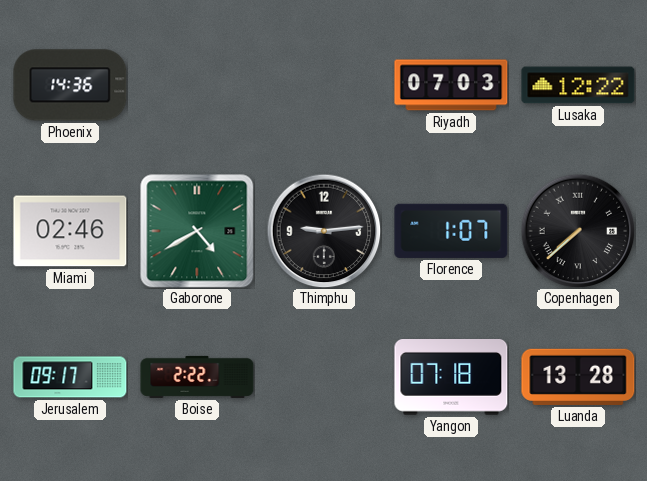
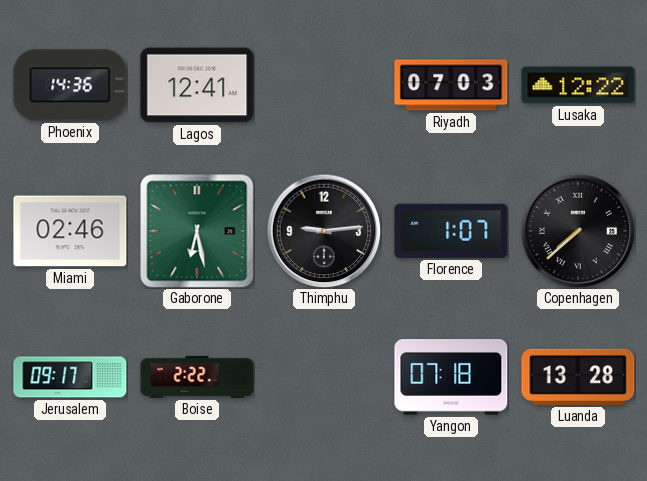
Lagos: none -> 12:41 (197, 85)
Gaborone: 4:40 -> 6:28 (197, 231)
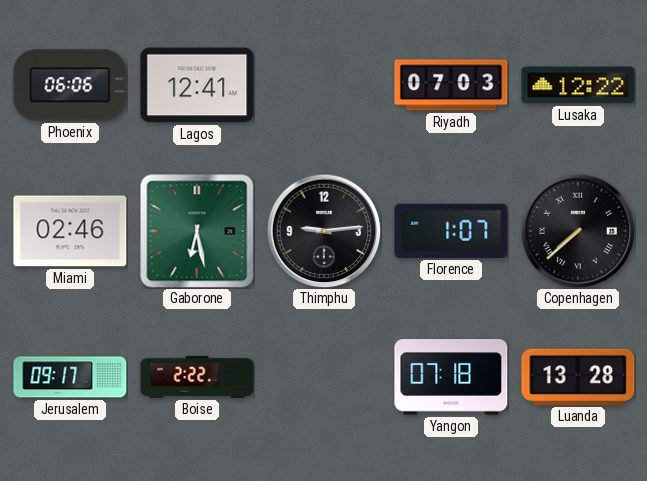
Phoenix: 14:36 -> 06:06 (70, 85)
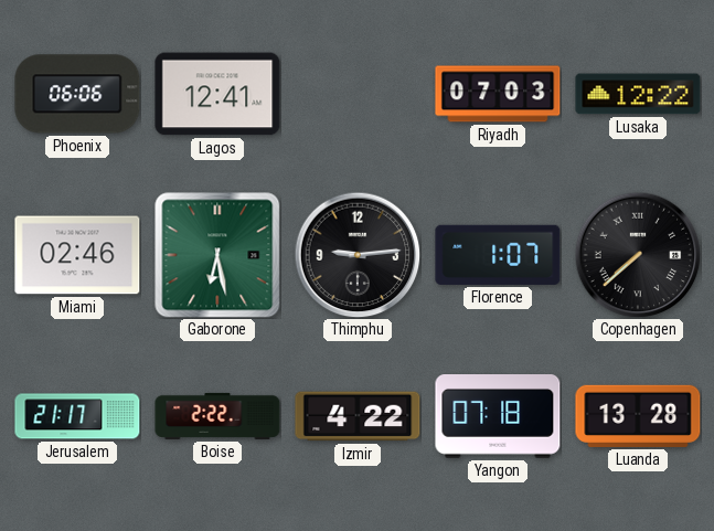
Jerusalem: 09:17 -> 21:17 (77, 416)
Izmir: none -> 4:22 (358, 416)
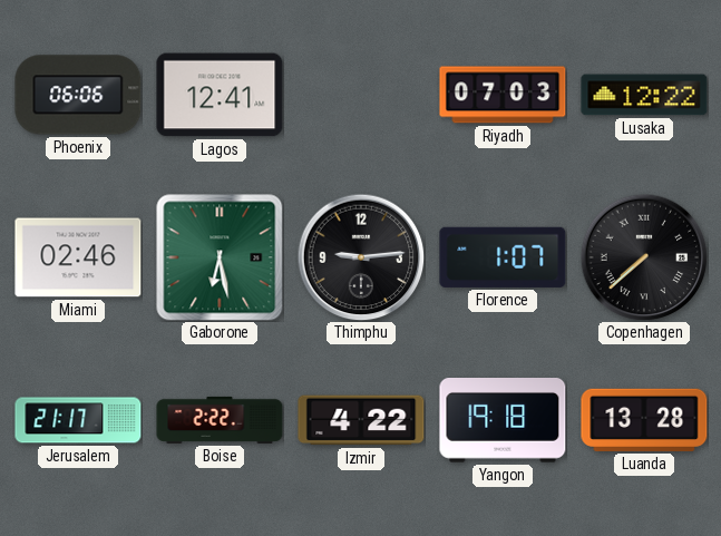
Yangon: 07:18 -> 19:18 (503, 421)
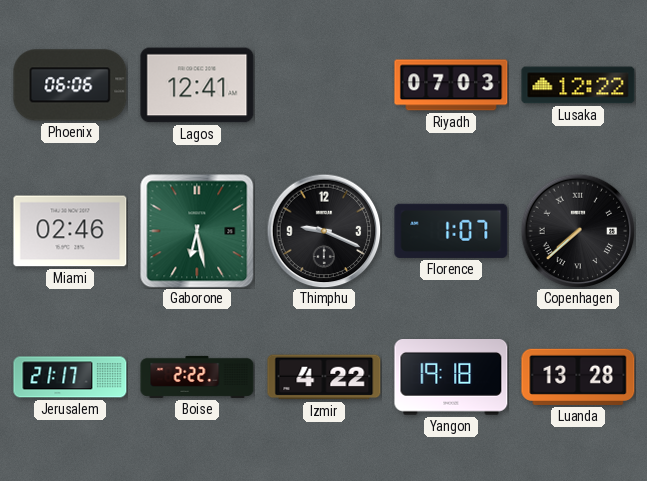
Thimphu: 9:14 -> 9:19 (324, 231)
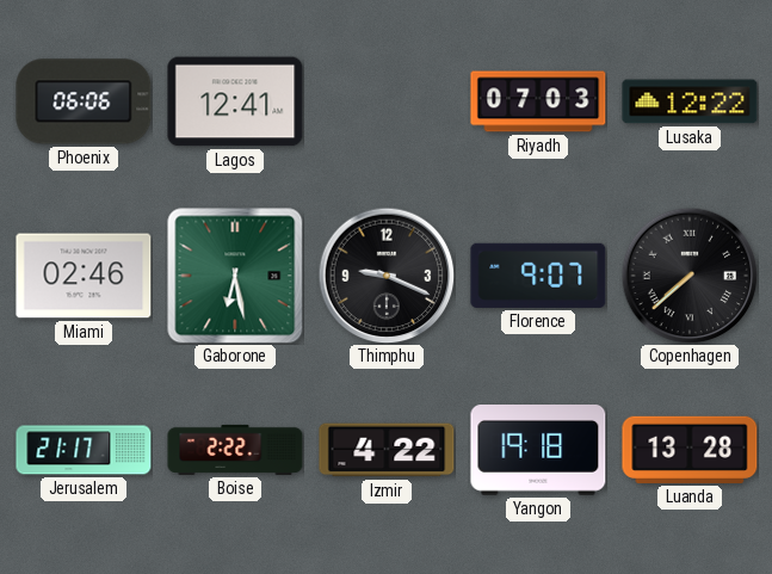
Florence: 1:07 -> 9:07 (538, 276)
